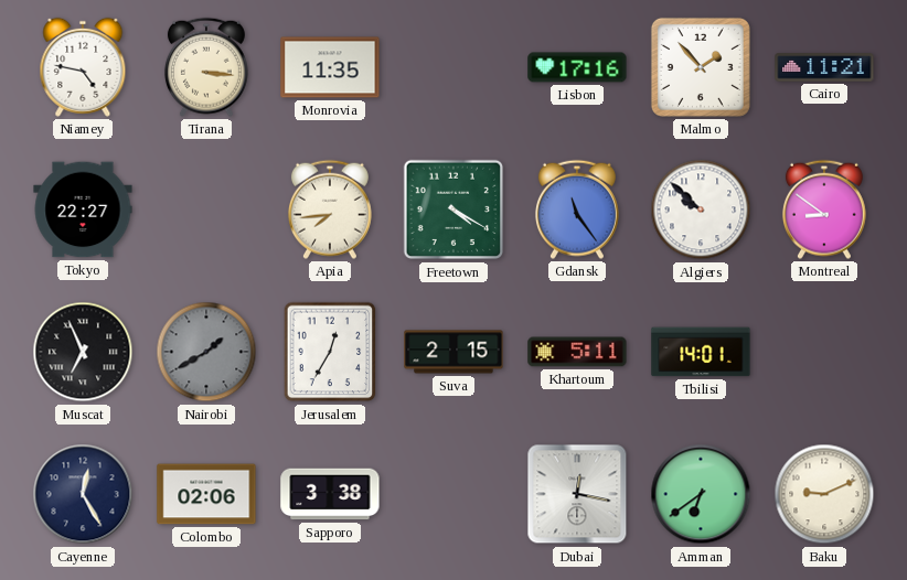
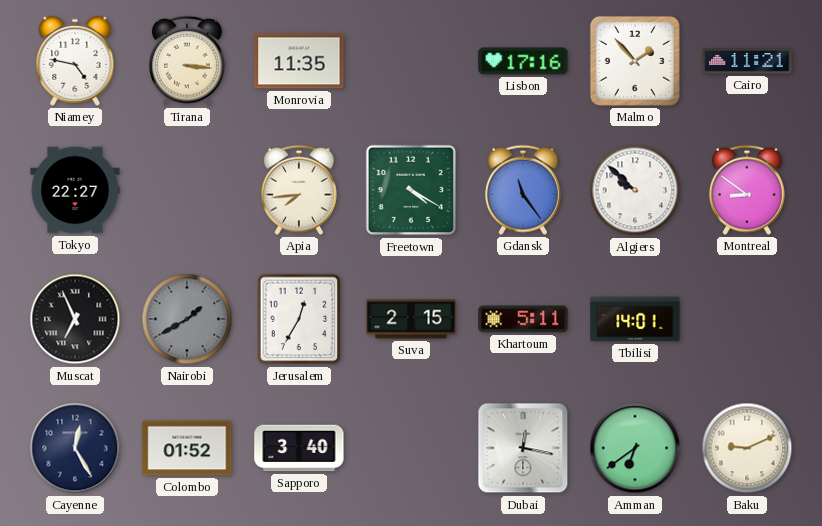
Colombo: 02:06 -> 01:52 (187, 448)
Sapporo: 3:38 -> 3:40 (299, 448)
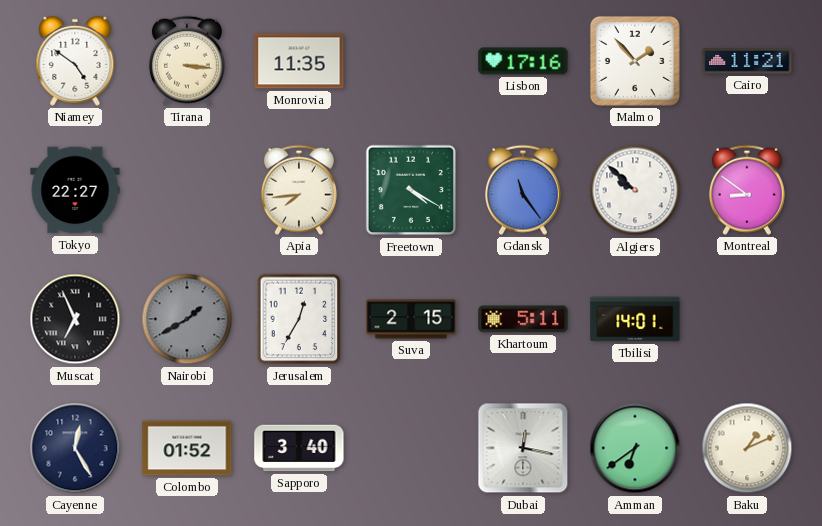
Niamey: 4:47 -> 4:51 (75, 61)
Baku: 9:11 -> 1:11 (747, 448)
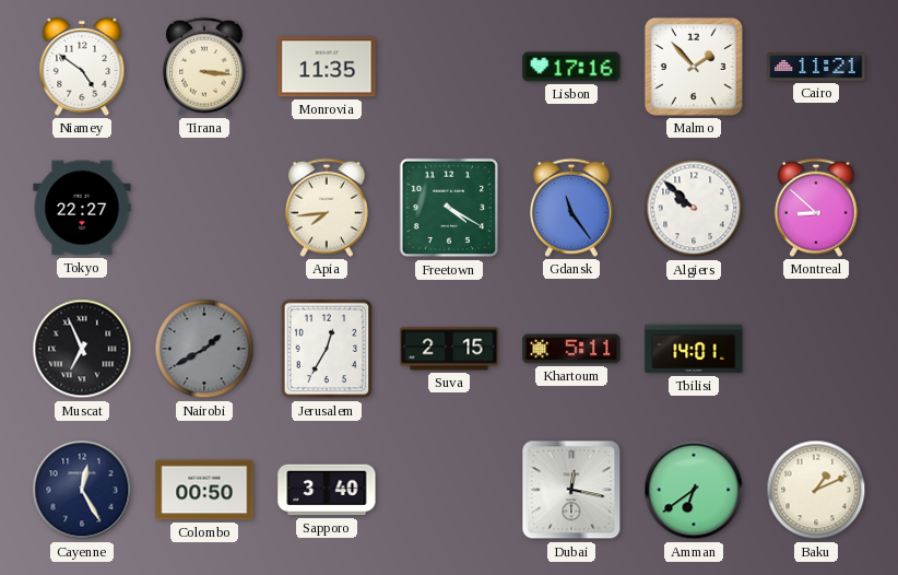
Montreal: 8:51 -> 8:52 (816, 208)
Colombo: 01:52 -> 00:50 (204, 490)
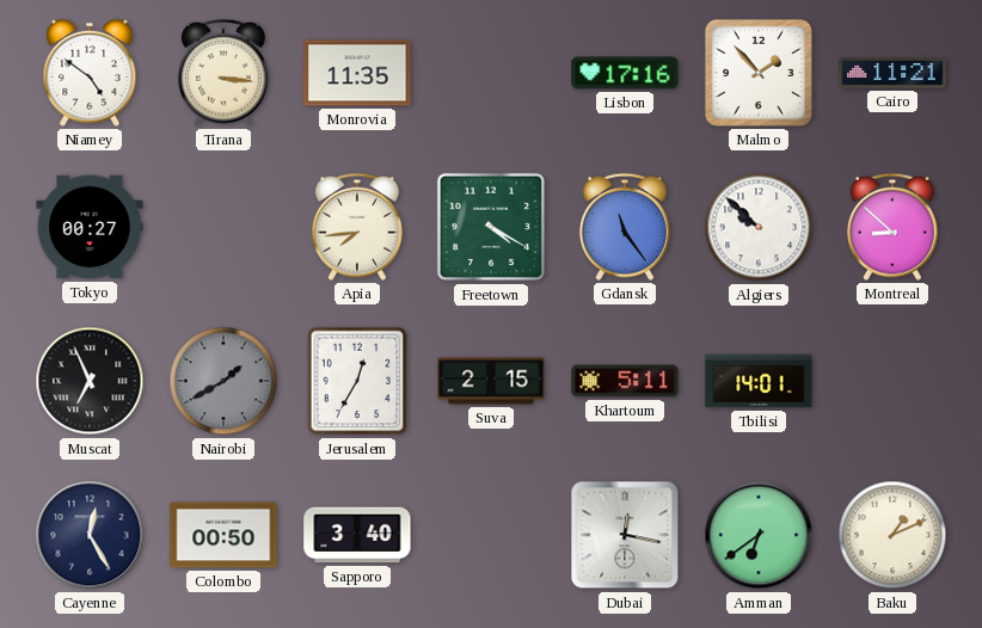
Tokyo: 22:27 -> 00:27 (90, 227)
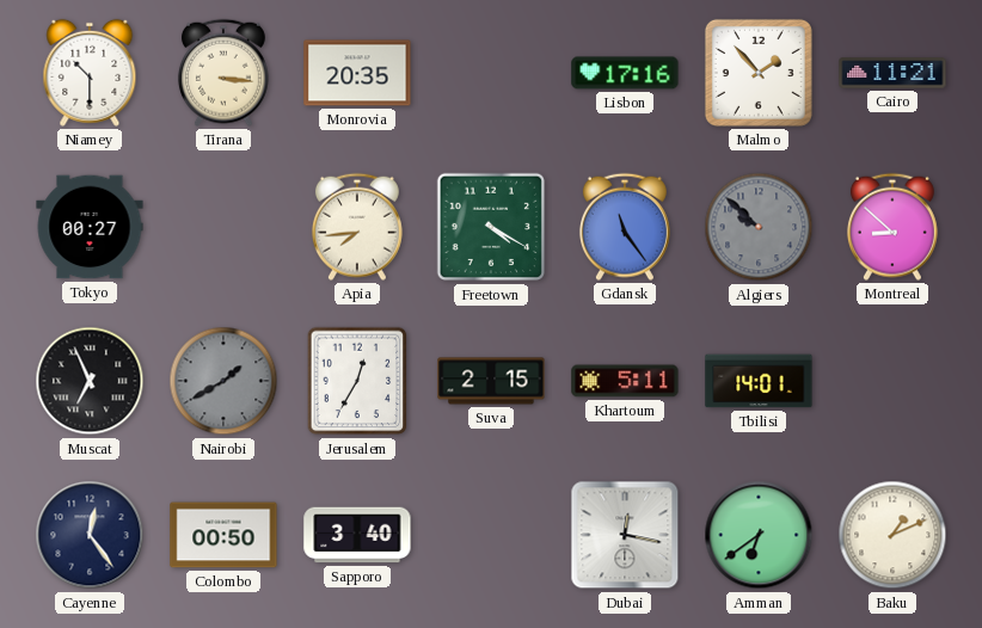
Niamey: 4:51 -> 10:30 (90, 73)
Monrovia: 11:35 -> 20:35 (357, 73)
Algiers dial: white -> grey (759, 227)
Cayenne: 12:25 -> 12:24 (90, 535)
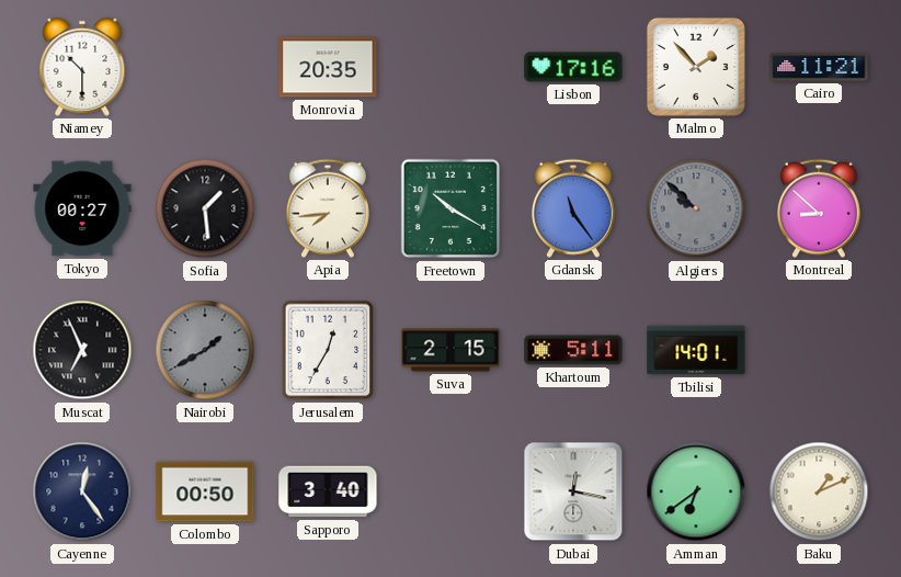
Tirana: 3:16 -> none (223, 73)
Sofia: none -> 1:29 (205, 208)
Freetown: 4:20 -> 10:20 (450, 208)
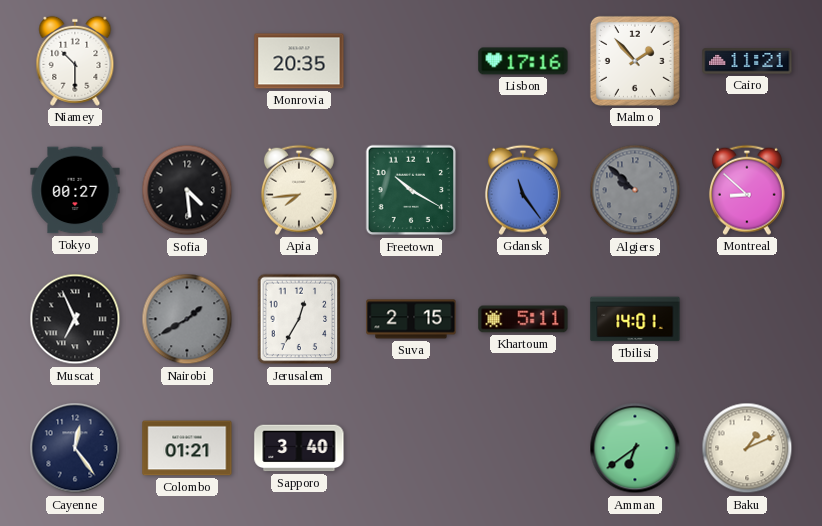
Sofia: 1:29 -> 4:29 (187, 190)
Colombo: 00:50 -> 01:21 (187, 448)
Dubai: 12:17 -> none (573, 491)
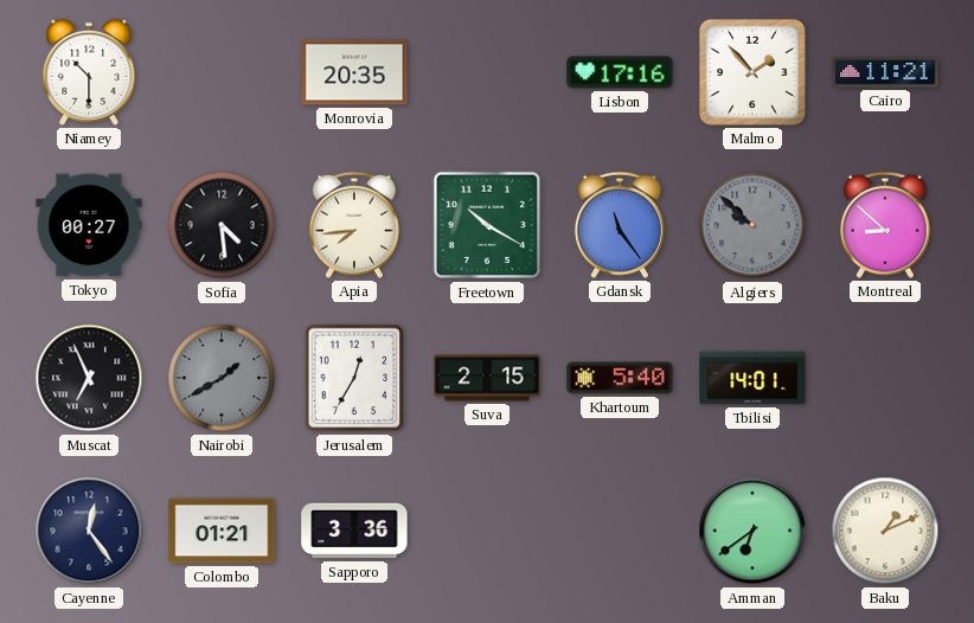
Khartoum: 5:11 -> 5:40 (620, 378)
Sapporo: 3:40 -> 3:36 (354, 531)
